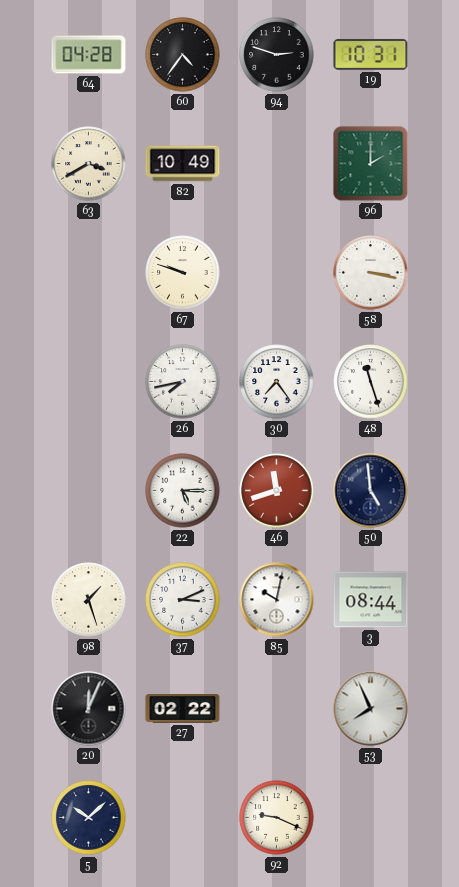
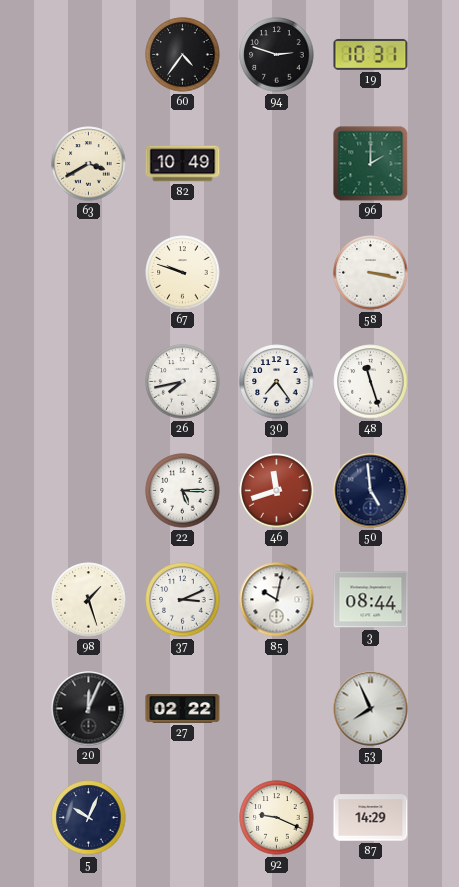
64: 04:28 -> none (89, 55)
5: 10:08 -> 10:04 (89, 818)
87: none -> 14:29 (371, 818)
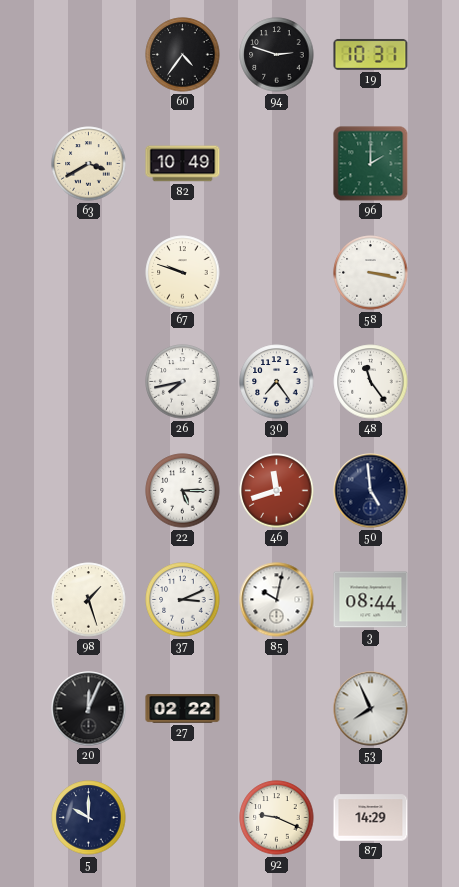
48: 11:27 -> 11:24 (371, 382)
5: 10:04 -> 10:00 (89, 818)
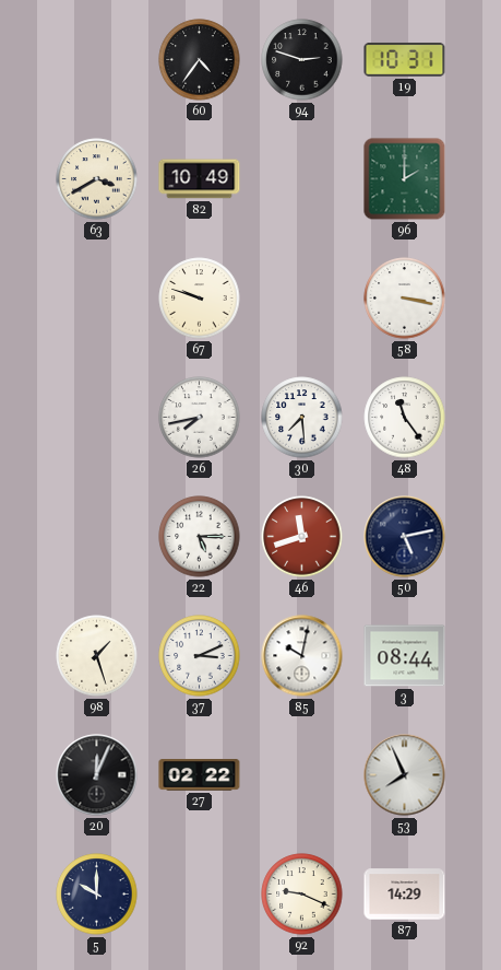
30: 7:24 -> 7:29 (302, 418)
50: 4:59 -> 5:13 (405, 537)
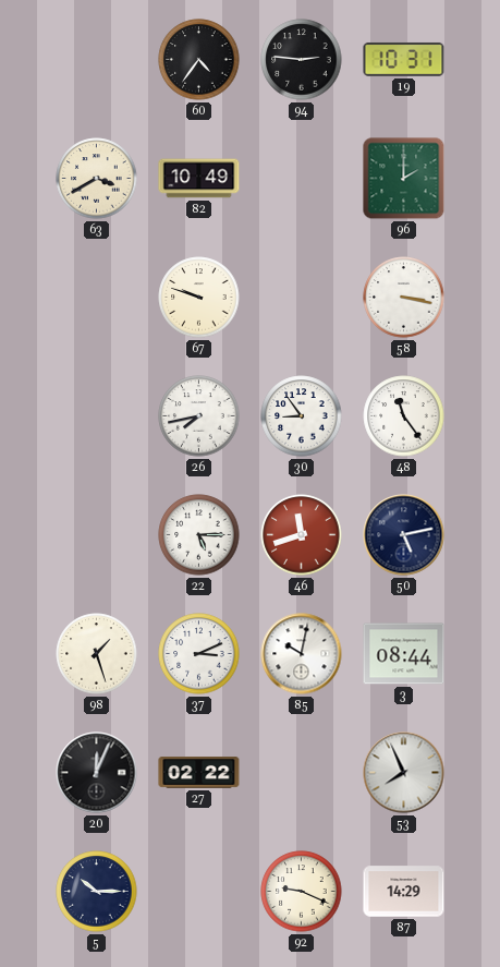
94: 2:48 -> 2:46 (302, 60)
30: 7:29 -> 8:54 (302, 416)
5: 10:00 -> 10:15 (97, 892)
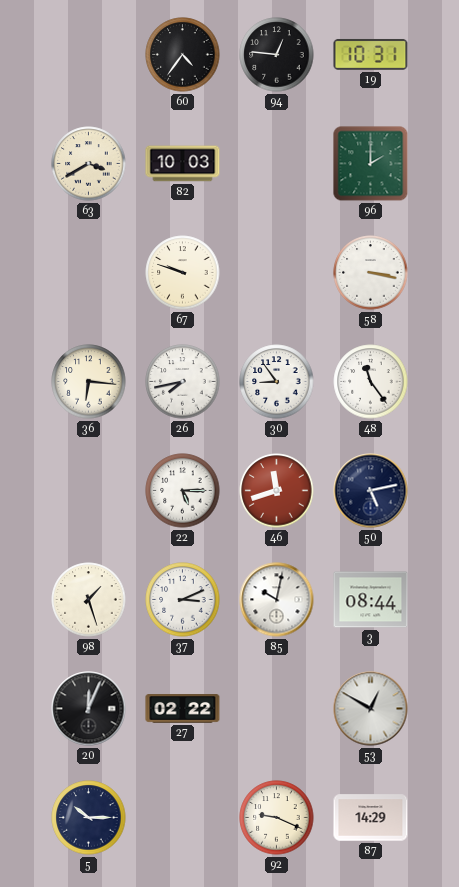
94: 2:46 -> 12:46 (277, 55)
82: 10:49 -> 10:03 (183, 164)
36: none -> 6:16 (89, 382)
53: 7:56 -> 12:50 (371, 709)
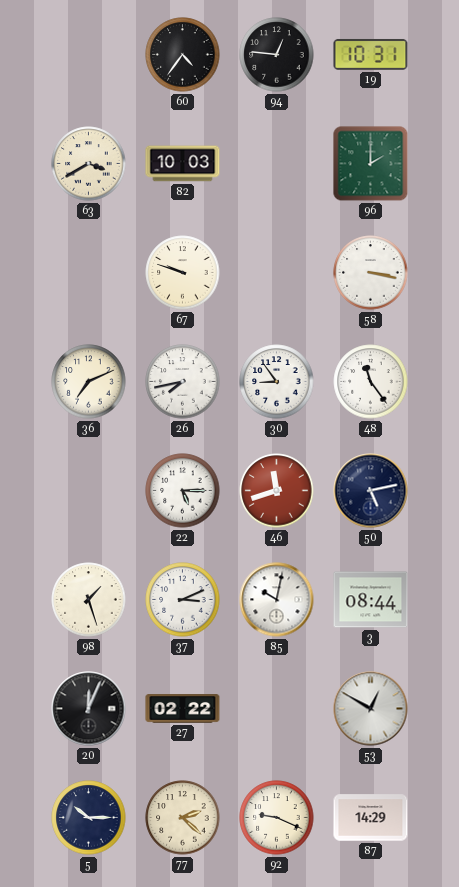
36: 6:16 -> 7:11 (89, 382)
77: none -> 2:22 (183, 818)
